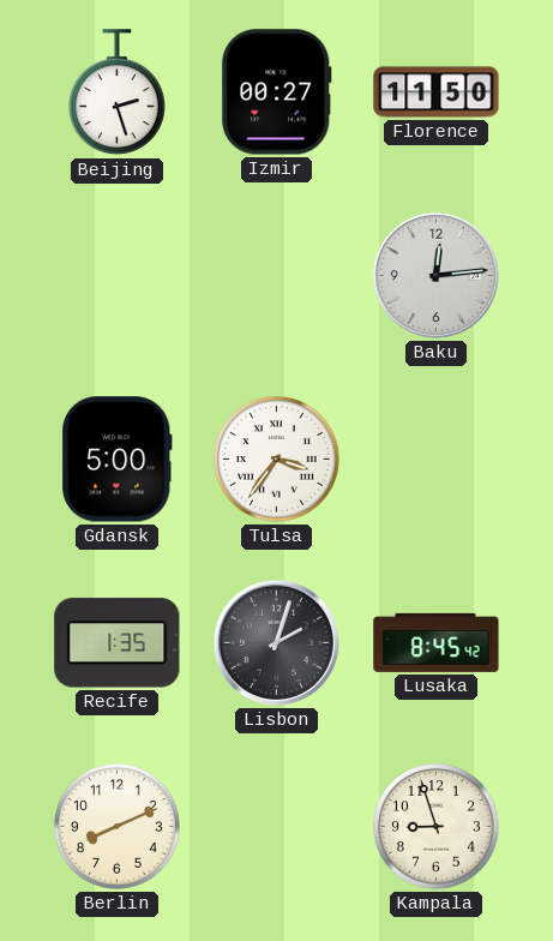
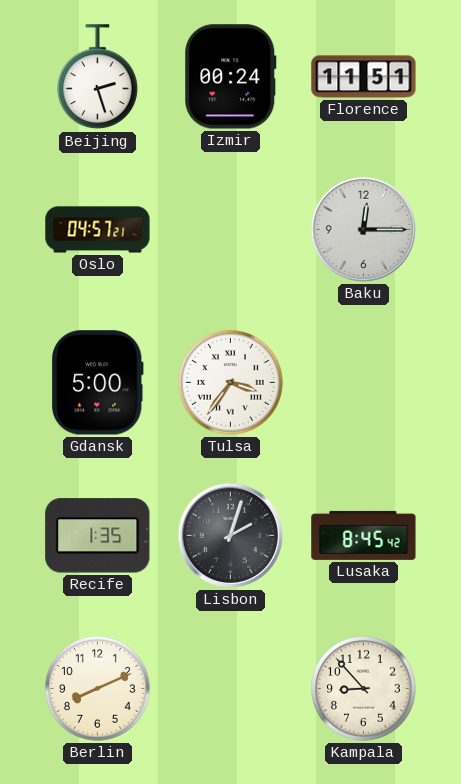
Izmir: 00:27 -> 00:24 (231, 77)
Florence: 11:50 -> 11:51 (364, 77)
Oslo: none -> 04:57 (98, 230)
Baku: 12:14 -> 12:15 (363, 229)
Kampala: 8:57 -> 8:53 (364, 689)
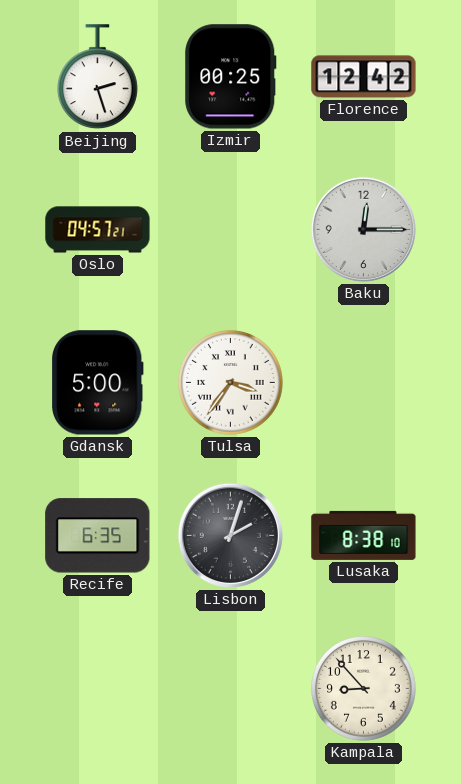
Izmir: 00:24 -> 00:25 (231, 77)
Florence: 11:51 -> 12:42 (364, 77)
Recife: 1:35 -> 6:35 (98, 536)
Lusaka: 8:45 -> 8:38 (364, 535)
Berlin: 8:11 -> none (98, 689)
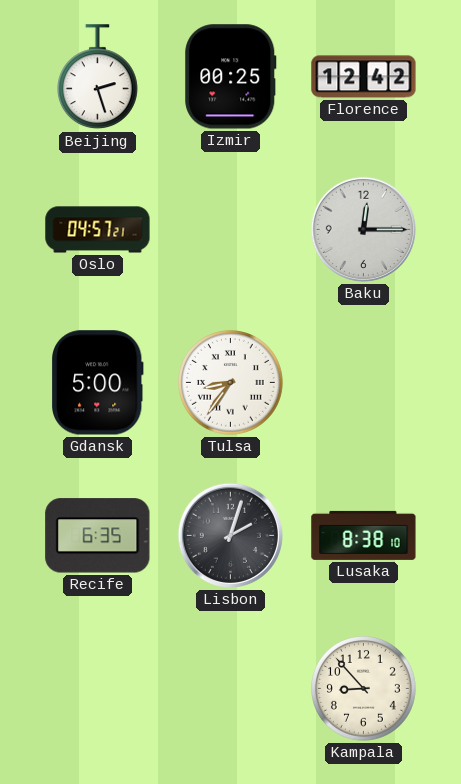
Tulsa: 3:36 -> 8:36 (231, 383)
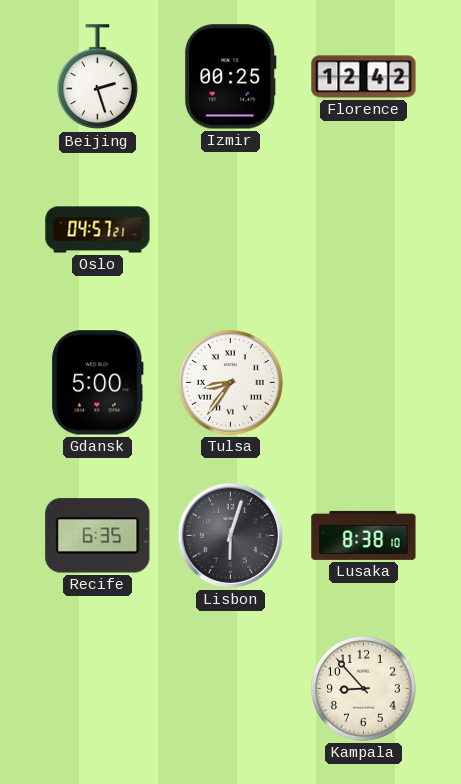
Baku: 12:15 -> none (363, 229)
Lisbon: 2:03 -> 6:03 (230, 535)
